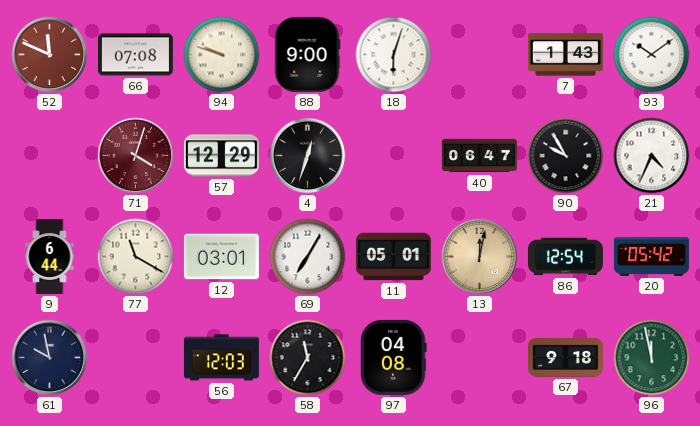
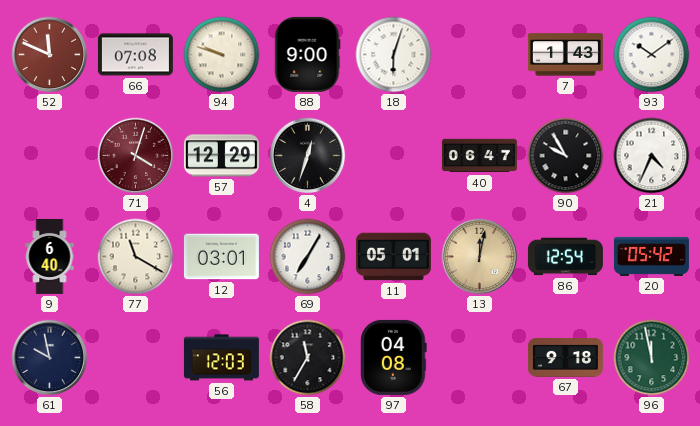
9: 6:44 -> 6:40 (50, 256)
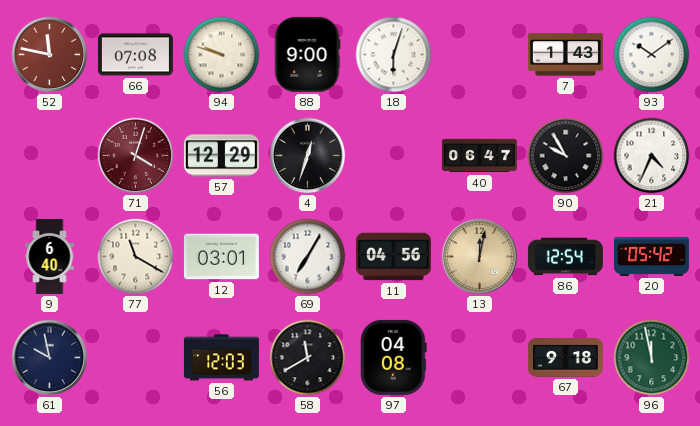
52: 11:49 -> 11:47 (50, 55)
11: 05:01 -> 04:56 (393, 257)
58: 11:35 -> 11:40 (308, 358)
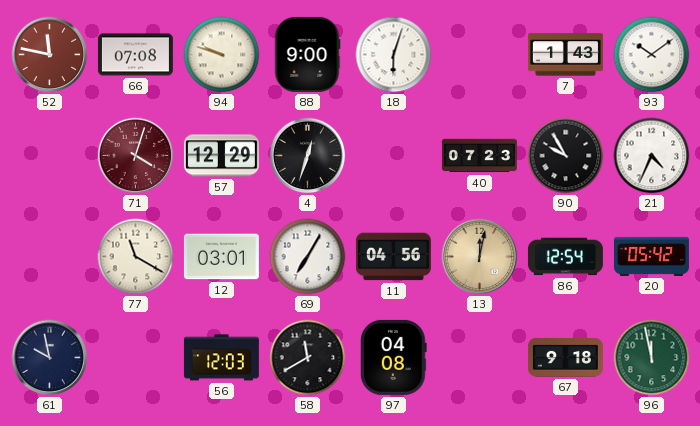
40: 06:47 -> 07:23 (479, 156)
9: 6:40 -> none (50, 256)
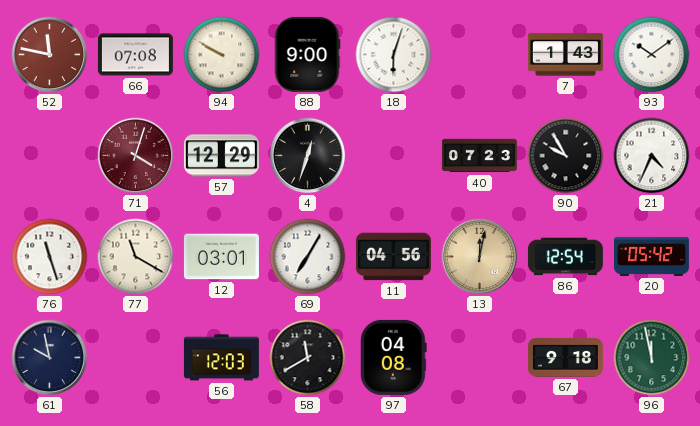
94: 9:48 -> 9:50 (222, 55)
76: none -> 11:27 (50, 257)
